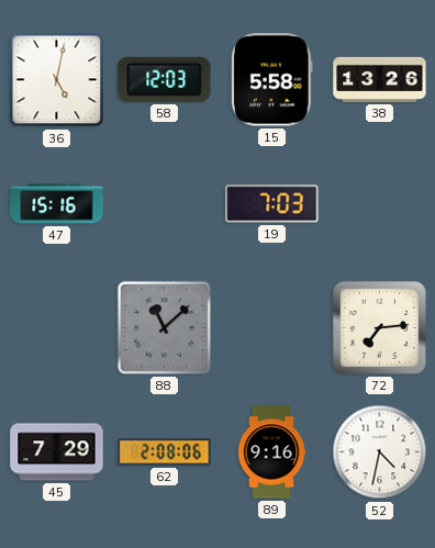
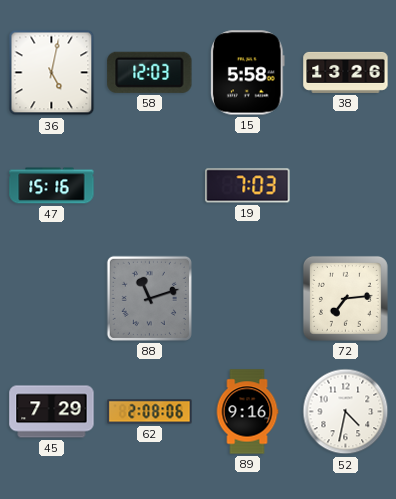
88: 11:08 -> 11:12 (149, 298)
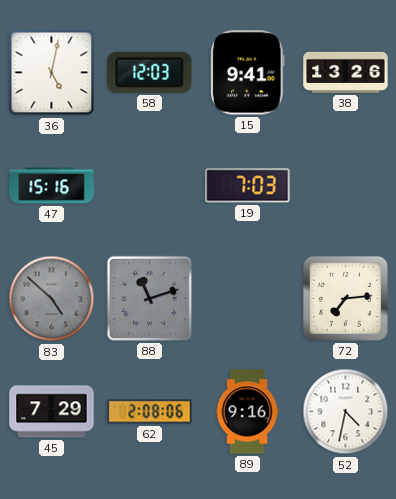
15: 5:58 -> 9:41 (248, 73)
83: none -> 4:52 (52, 299)
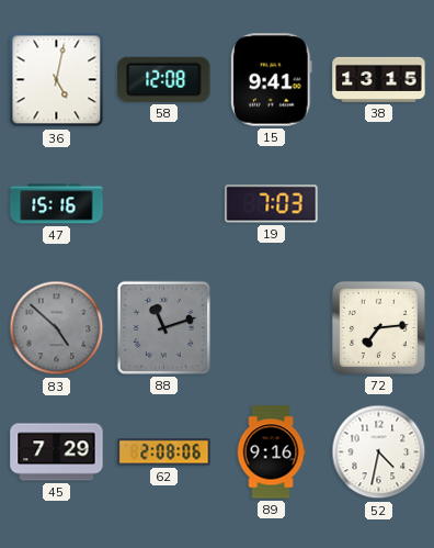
58: 12:03 -> 12:08 (164, 79)
38: 13:26 -> 13:15 (379, 79)
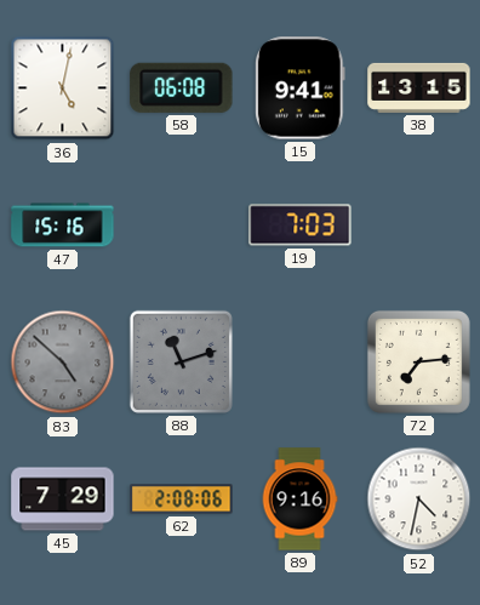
58: 12:08 -> 06:08 (182, 87)
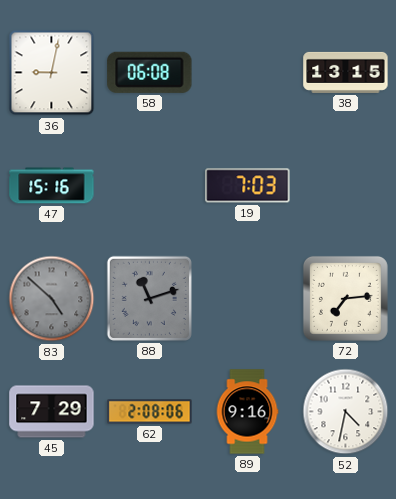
36: 5:02 -> 9:02 (52, 73)
15: 9:41 -> none (301, 89)
